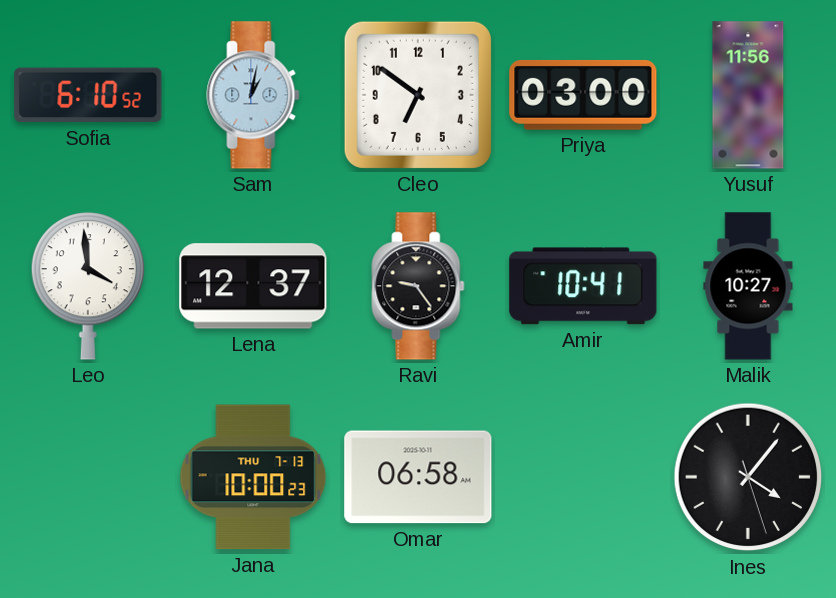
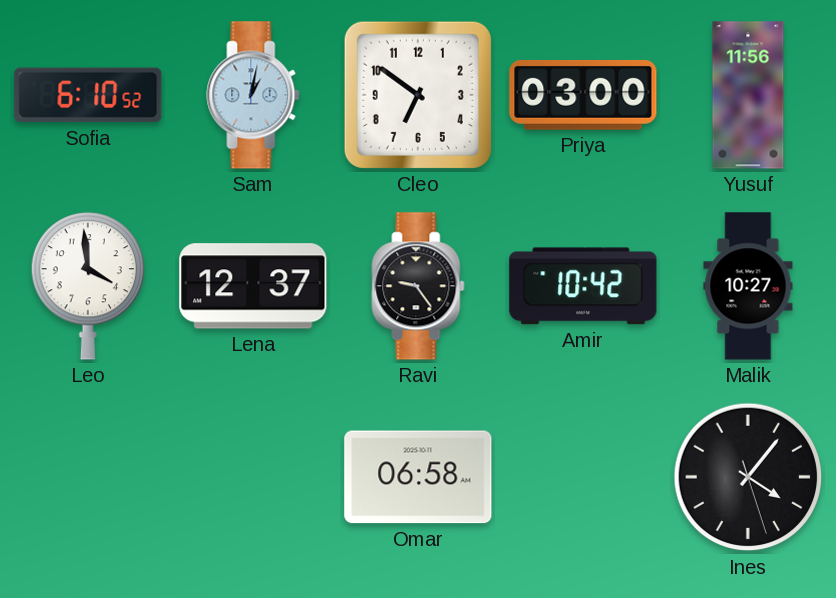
Amir: 10:41 -> 10:42 (583, 286)
Jana: 10:00 -> none (253, 477)
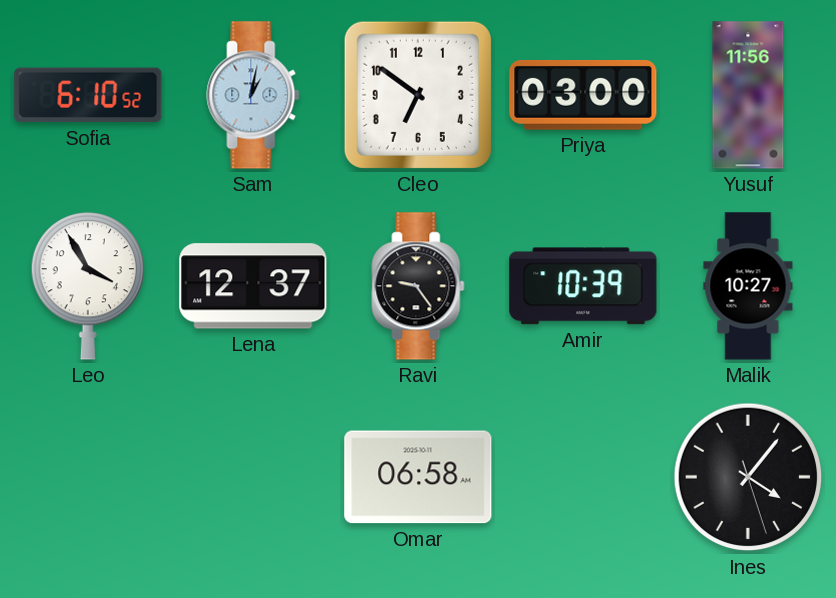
Leo: 3:59 -> 3:55 (87, 286)
Amir: 10:42 -> 10:39 (583, 286)
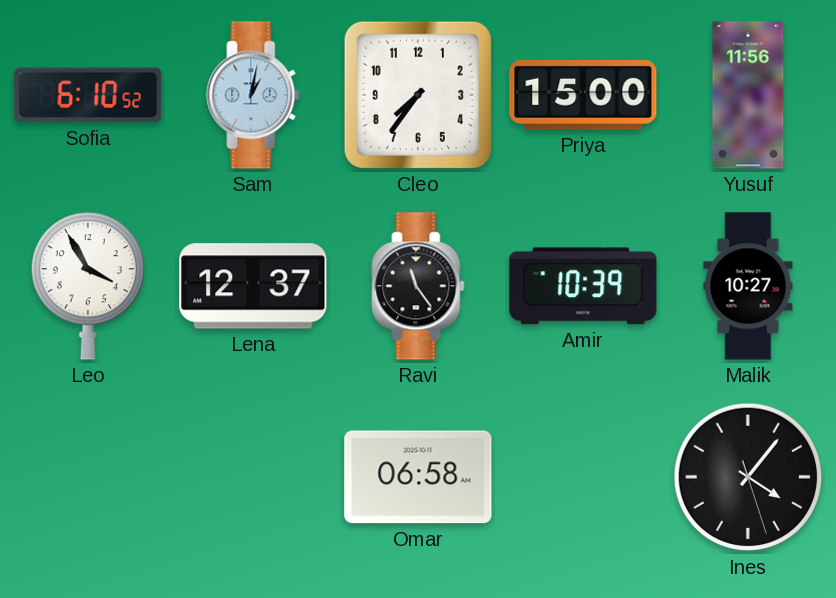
Cleo: 6:51 -> 7:36 (418, 95)
Priya: 03:00 -> 15:00 (583, 95)
Ravi: 9:24 -> 11:24 (418, 286)
